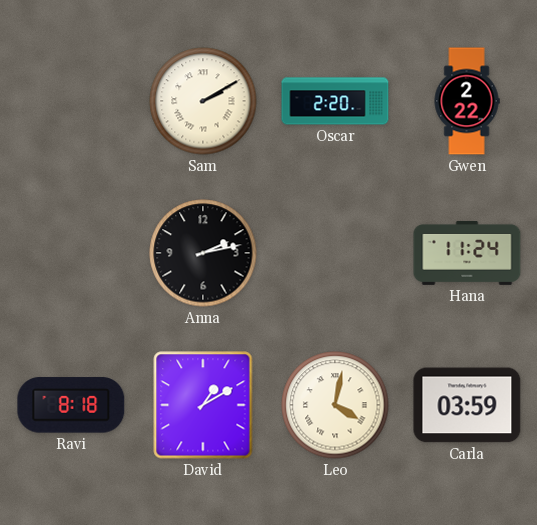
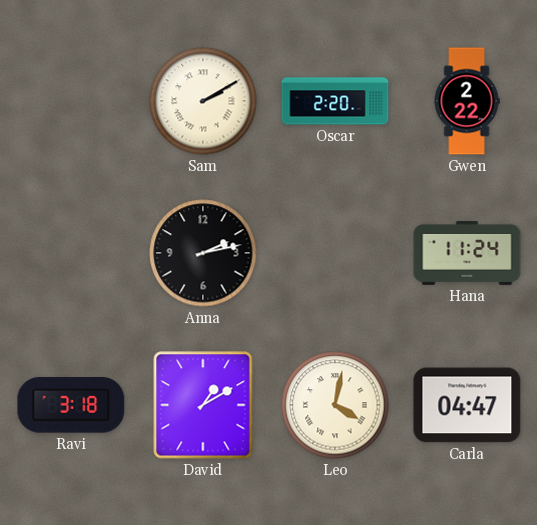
Ravi: 8:18 -> 3:18 (71, 405)
Carla: 03:59 -> 04:47 (467, 405)
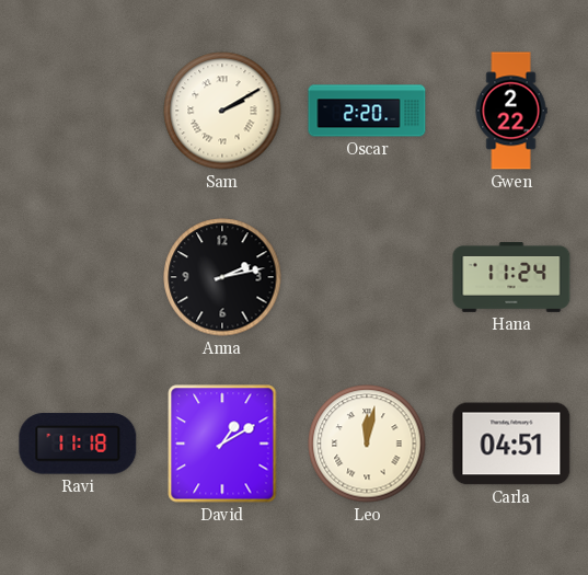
Ravi: 3:18 -> 11:18 (78, 444)
Leo: 4:02 -> 12:02 (367, 444)
Carla: 04:47 -> 04:51 (511, 444)
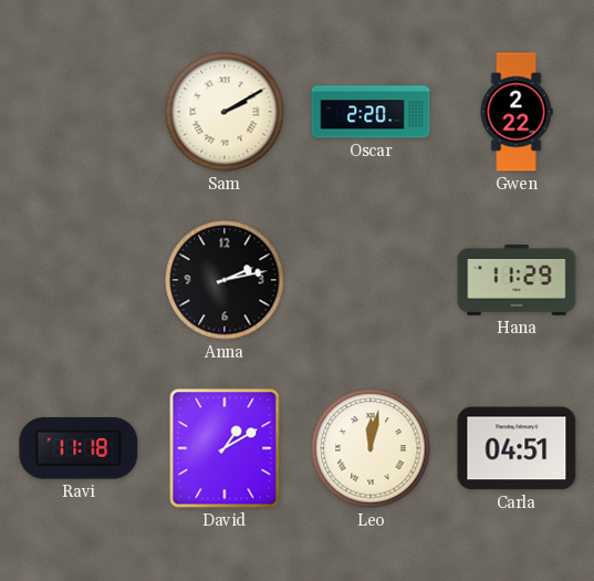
Hana: 11:24 -> 11:29 (517, 281)
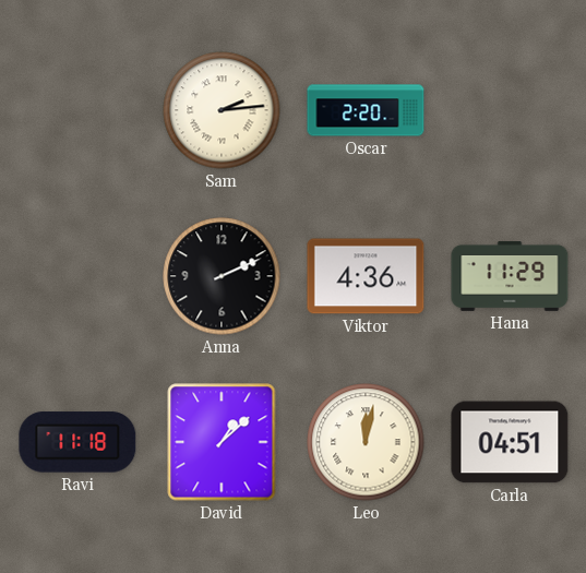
Sam: 2:10 -> 2:14 (222, 110)
Gwen: 2:22 -> none (517, 112)
Anna: 2:13 -> 2:11 (222, 276)
Viktor: none -> 4:36 (366, 276)
David: 1:10 -> 1:08 (222, 442)
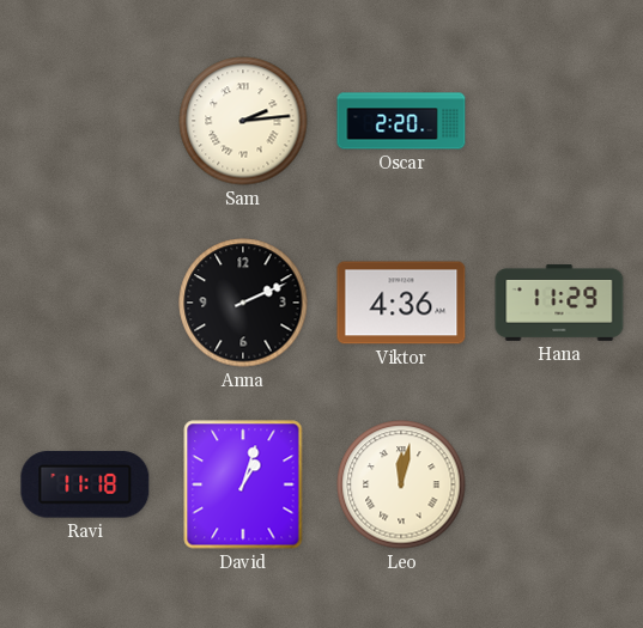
David: 1:08 -> 1:03 (243, 484)
Carla: 04:51 -> none (510, 442)
